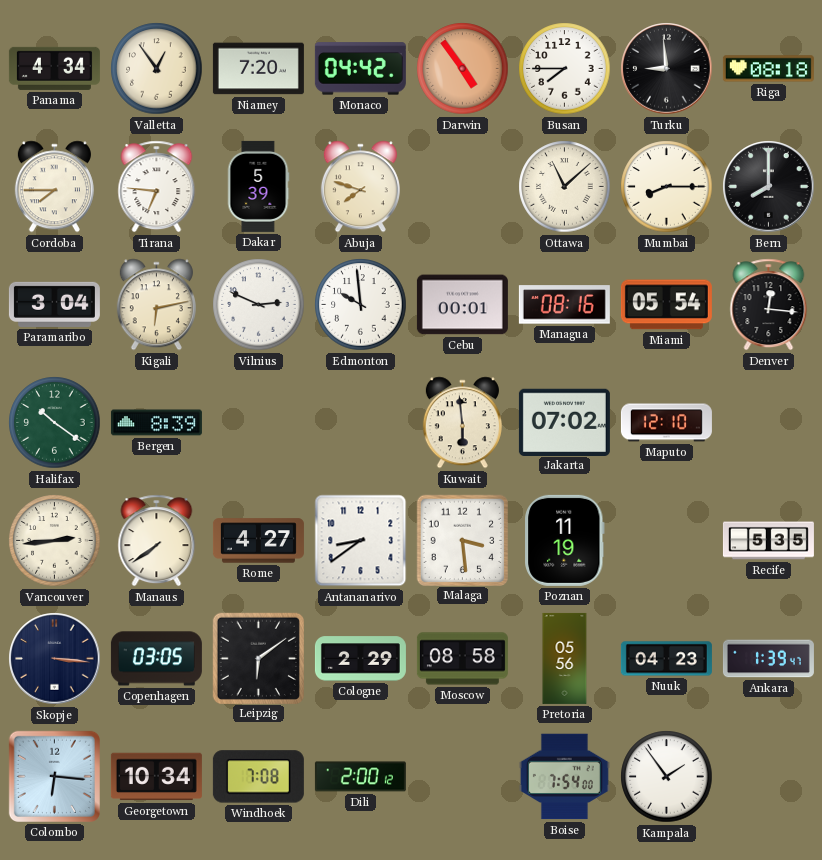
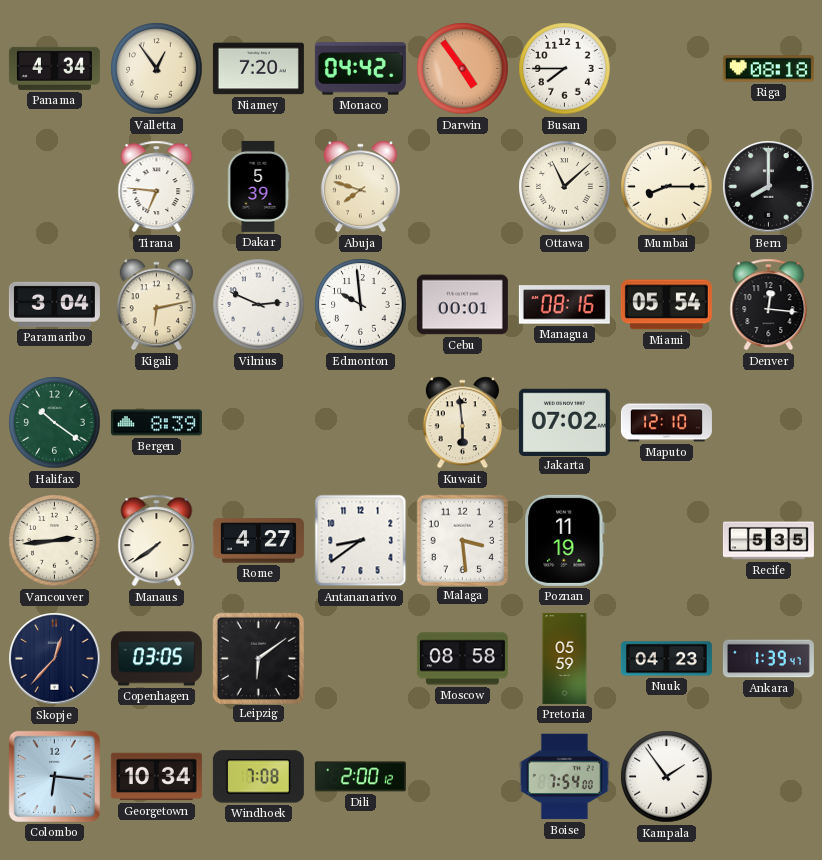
Turku: 8:59 -> none (667, 69)
Cordoba: 7:45 -> none (54, 187)
Skopje: 3:16 -> 12:37 (55, 659)
Cologne: 2:29 -> none (360, 659)
Pretoria: 05:56 -> 05:59 (565, 658)
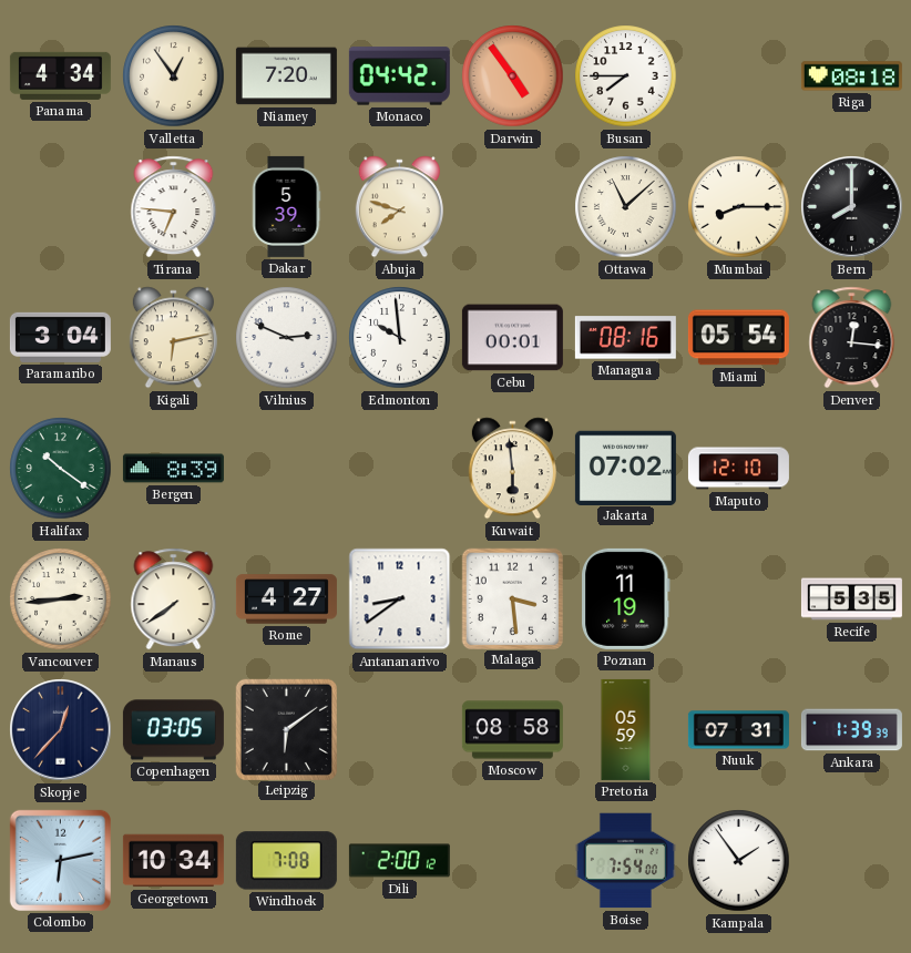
Nuuk: 04:23 -> 07:31 (738, 730)
Ankara: 1:39:47 -> 1:39:39 (851, 730)
Colombo: 6:16 -> 6:13 (60, 860)
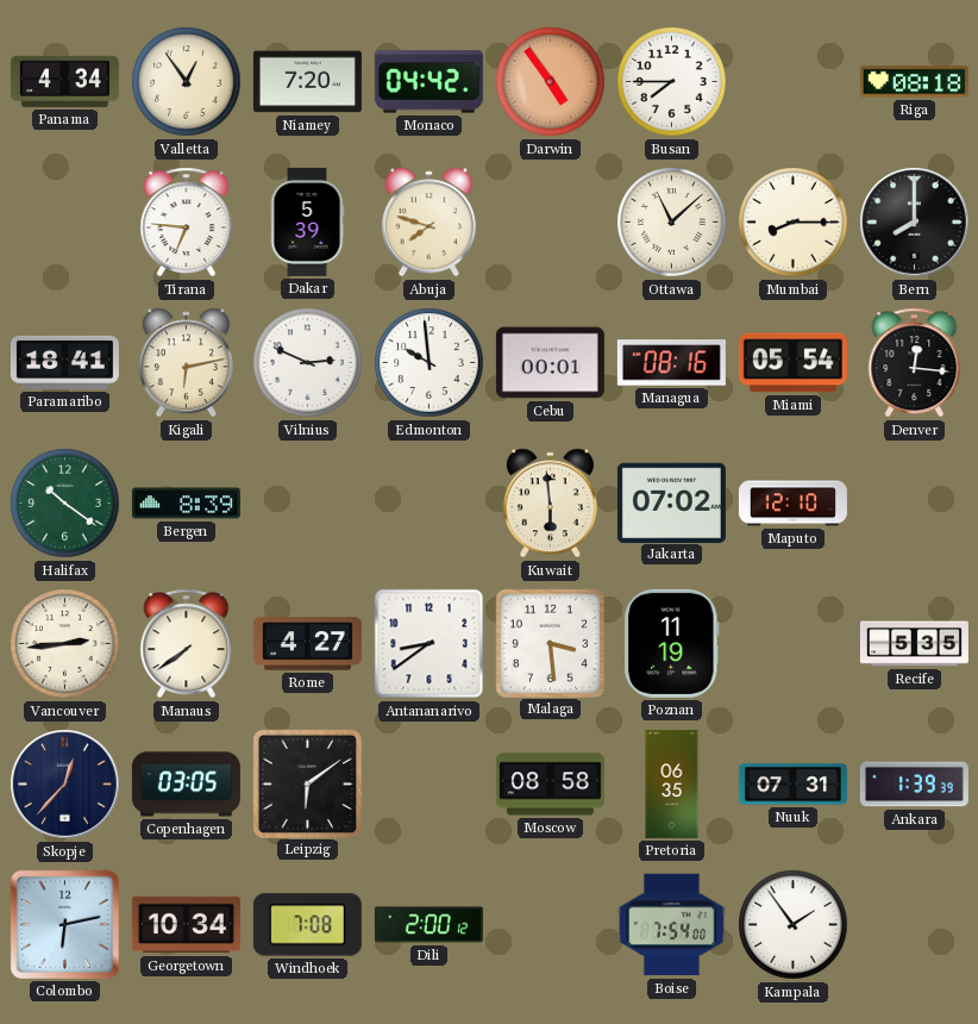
Paramaribo: 3:04 -> 18:41 (64, 362)
Pretoria: 05:59 -> 06:35 (672, 783)
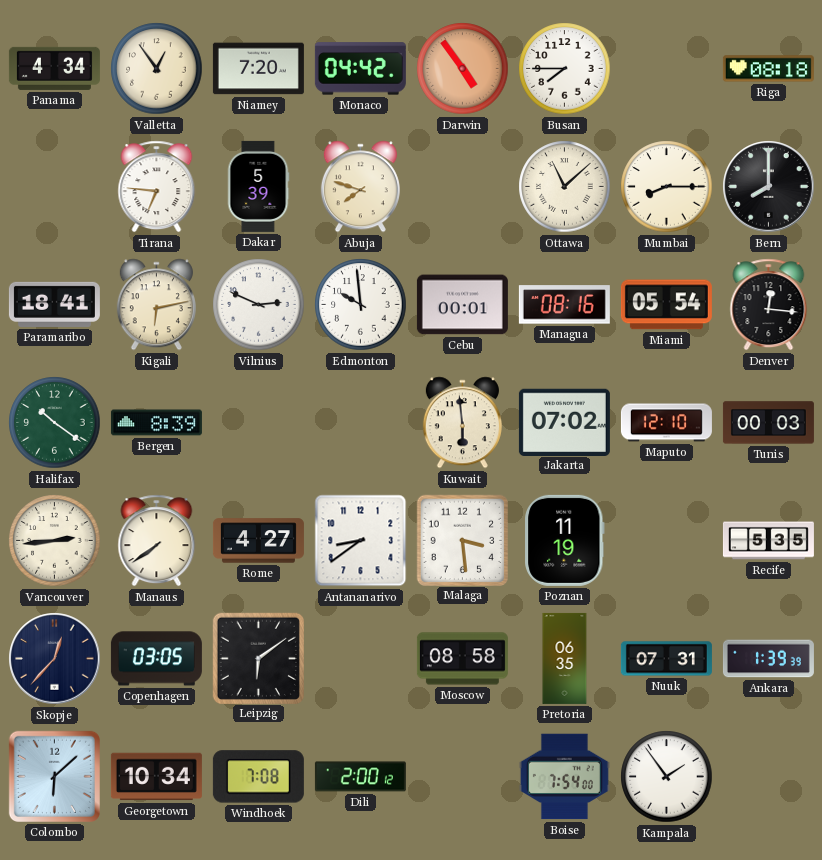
Tunis: none -> 00:03 (768, 423)
Colombo: 6:13 -> 6:08 (54, 776)
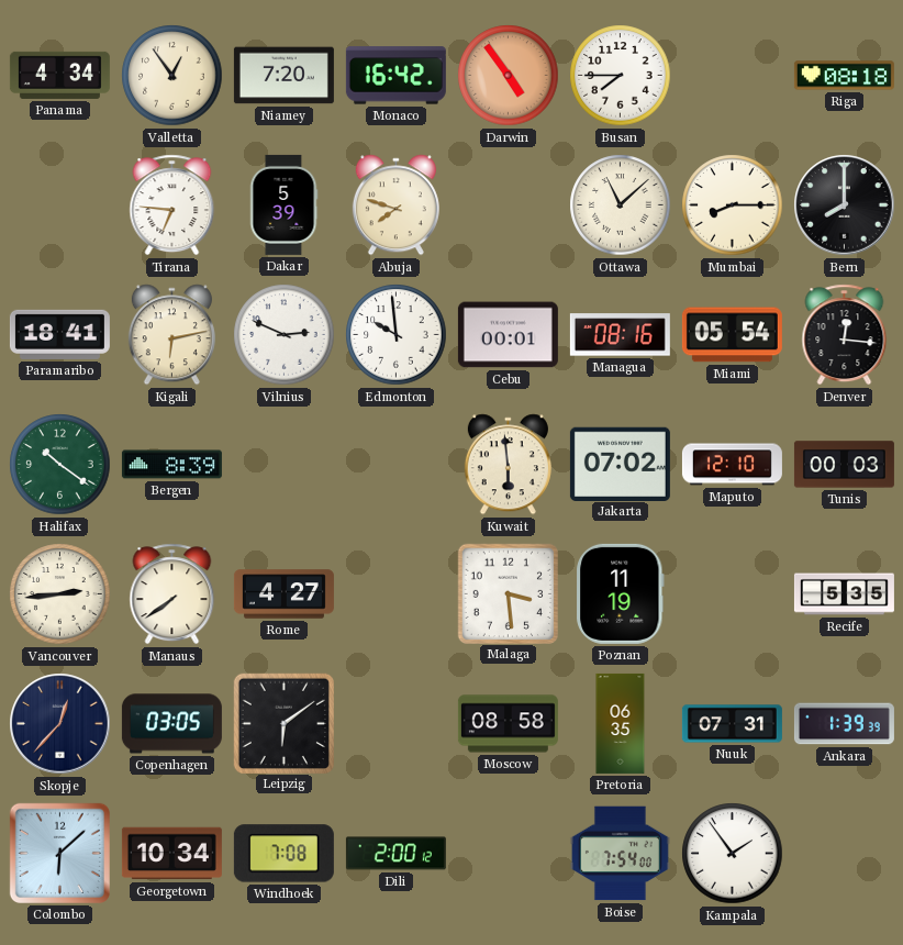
Monaco: 04:42 -> 16:42 (395, 76)
Antananarivo: 8:39 -> none (361, 541)
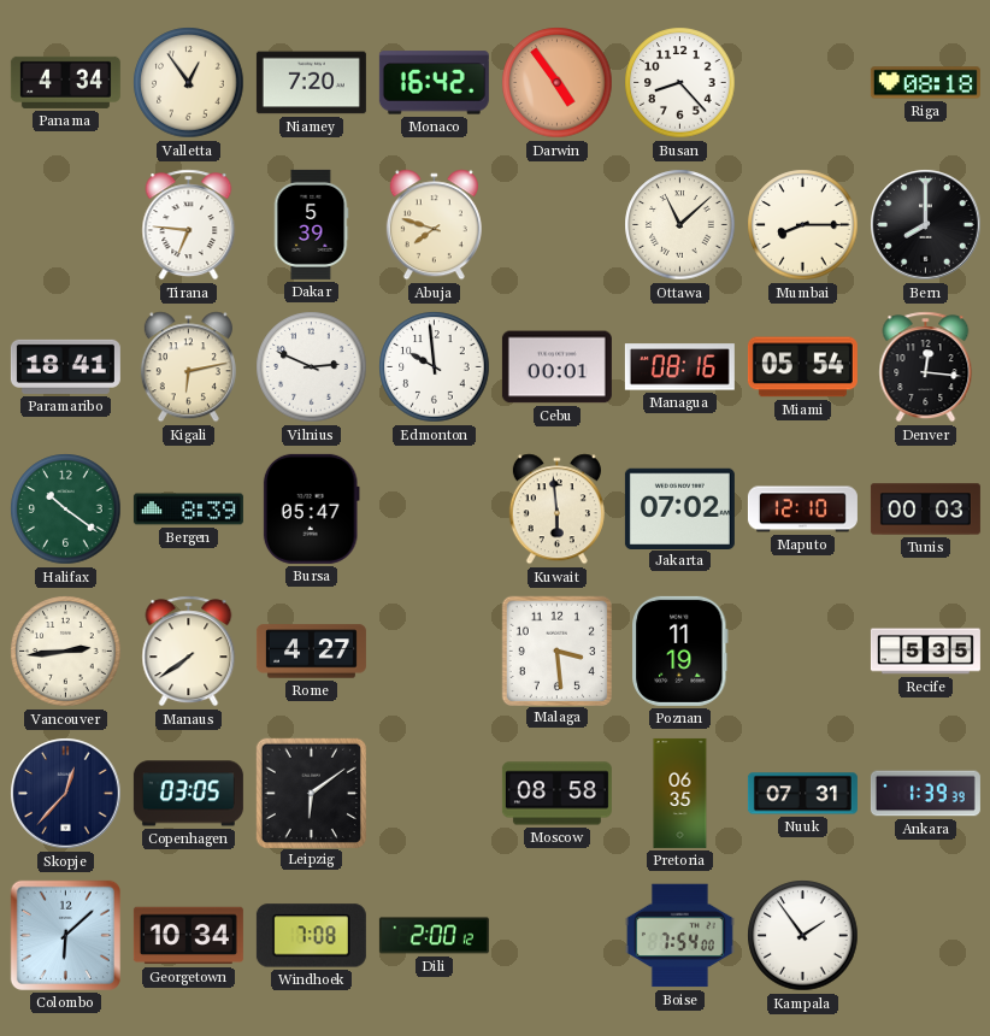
Busan: 7:45 -> 8:23 (680, 83)
Bursa: none -> 05:47 (311, 508)
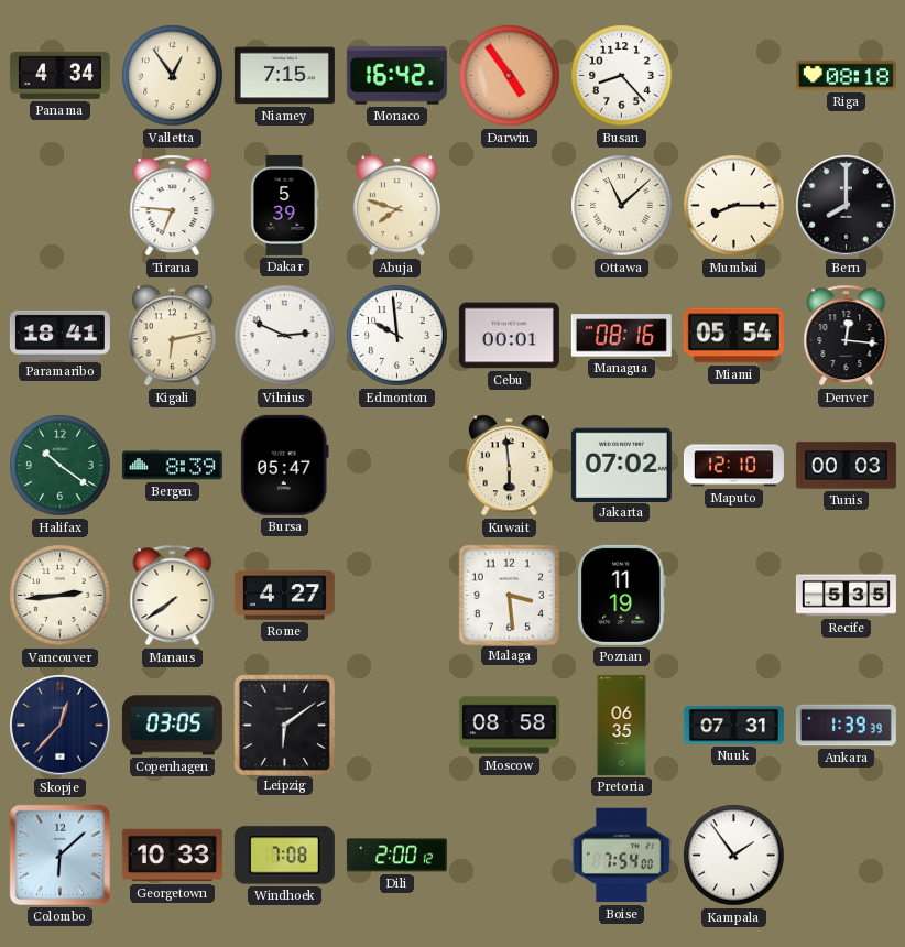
Niamey: 7:20 -> 7:15 (284, 76)
Georgetown: 10:34 -> 10:33 (172, 856)
